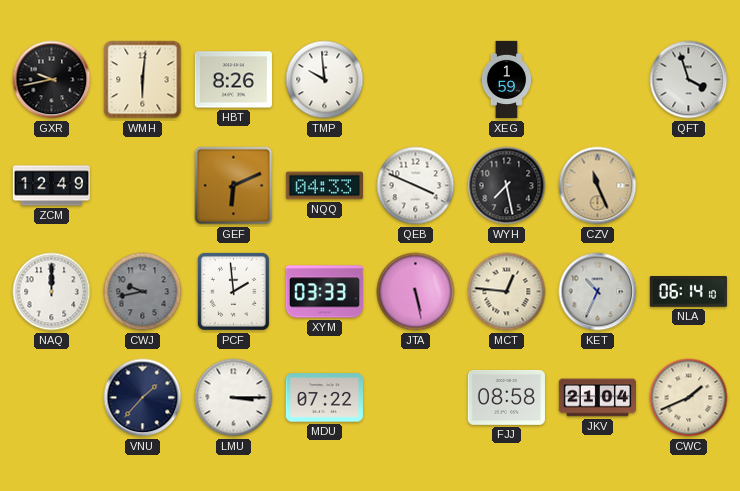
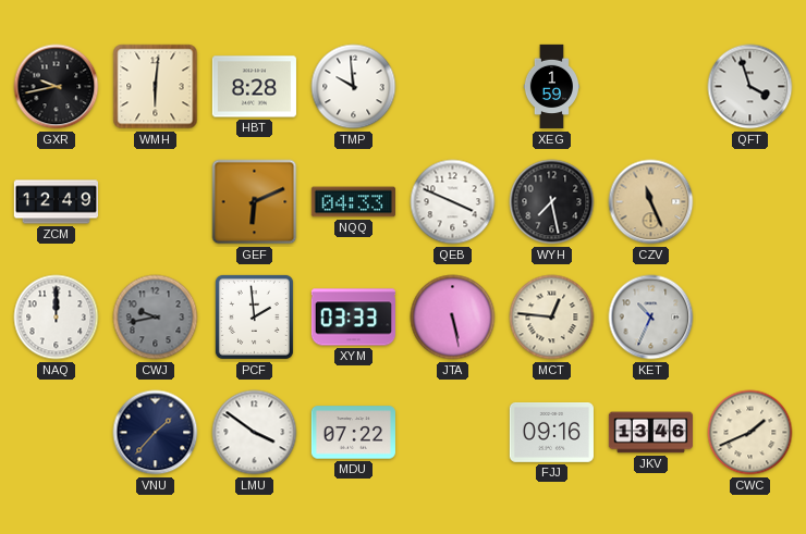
HBT: 8:26 -> 8:28 (254, 87)
NLA: 06:14 -> none (688, 292)
LMU: 3:15 -> 3:51 (255, 433)
FJJ: 08:58 -> 09:16 (551, 433)
JKV: 21:04 -> 13:46 (650, 433)
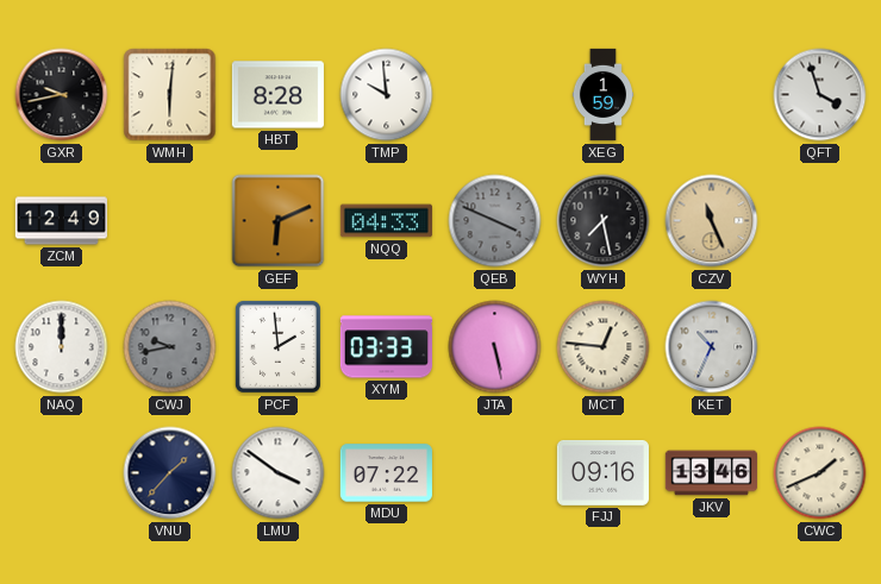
QEB dial: white -> grey (495, 221)
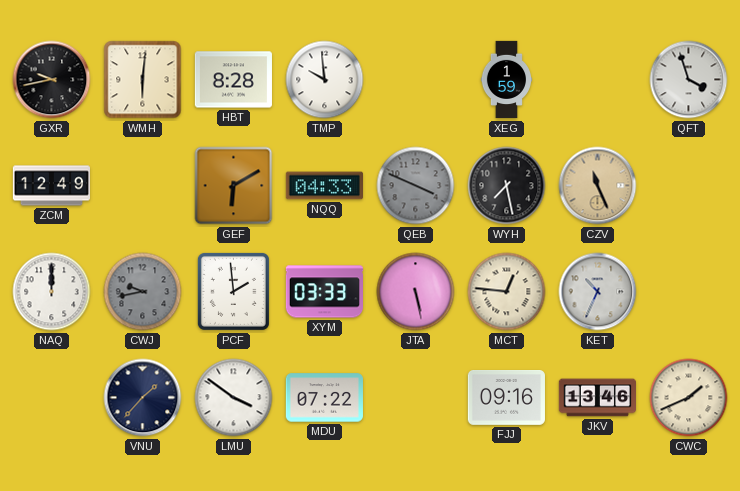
GEF: 6:11 -> 6:10 (234, 186)
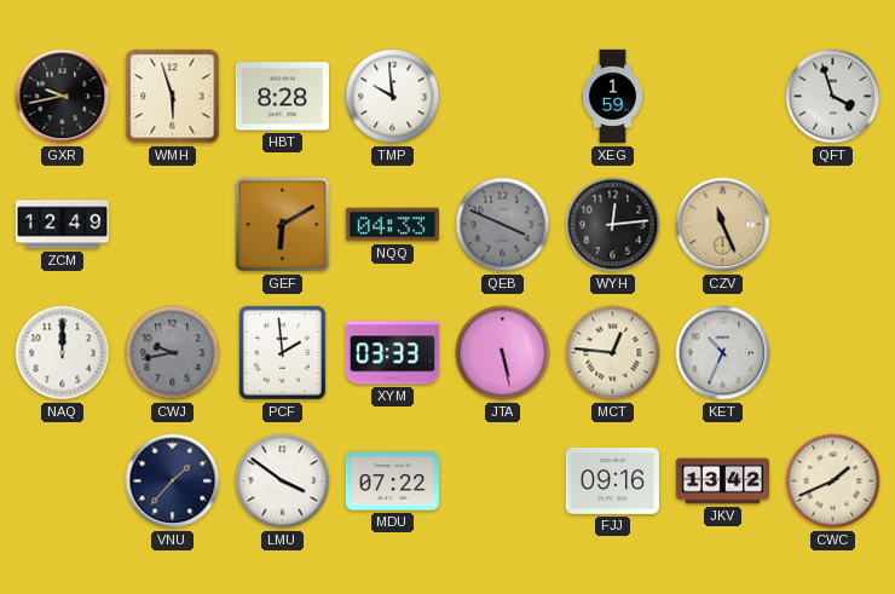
WMH: 6:01 -> 5:57 (173, 97)
WYH: 7:28 -> 12:14 (613, 225)
JKV: 13:46 -> 13:42 (722, 481)
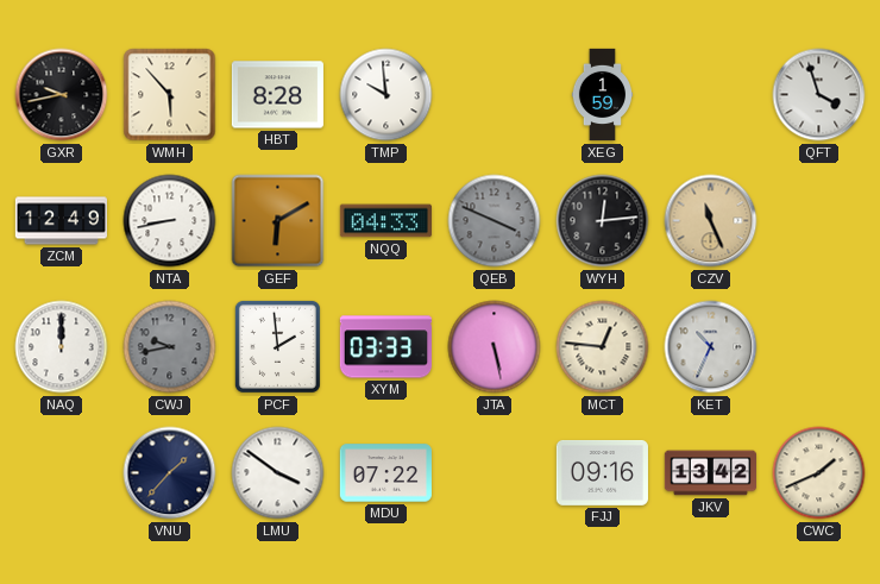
WMH: 5:57 -> 5:53 (170, 95)
NTA: none -> 8:43 (170, 221)
